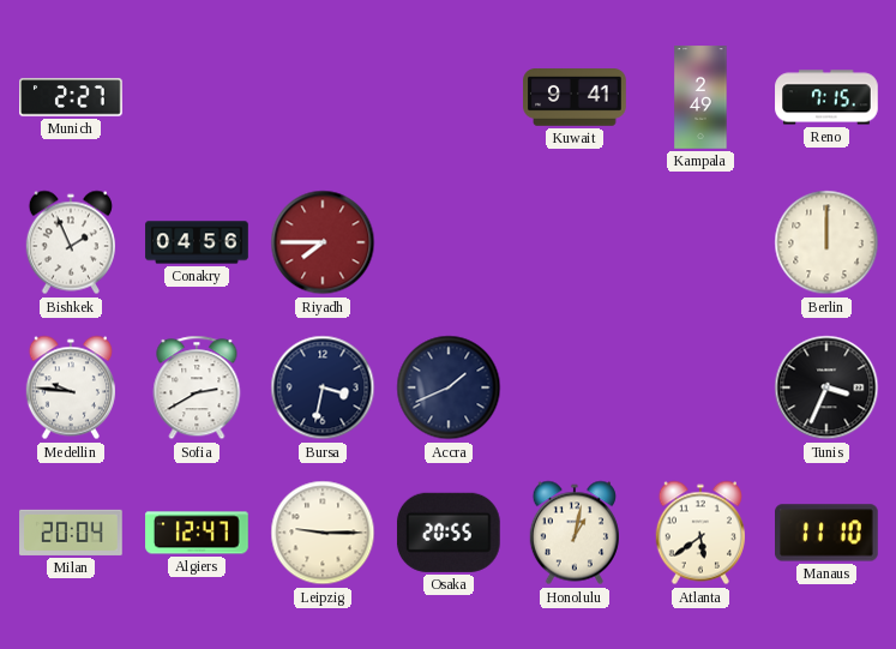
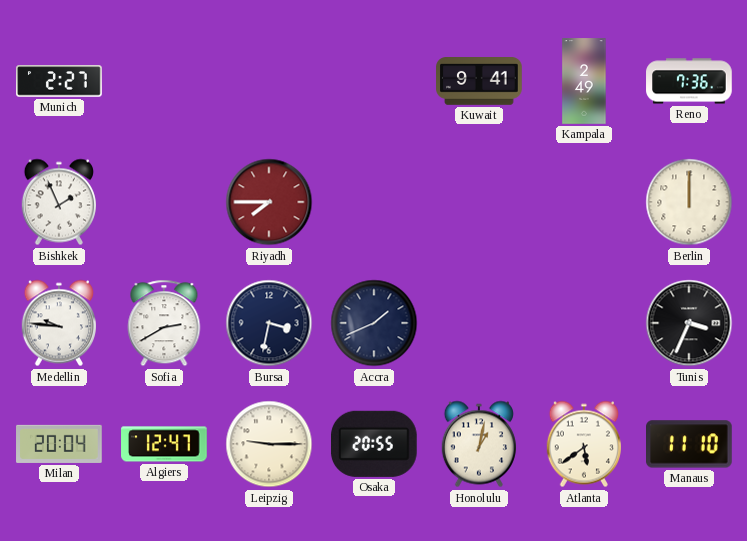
Reno: 7:15 -> 7:36 (689, 81)
Conakry: 04:56 -> none (197, 242)
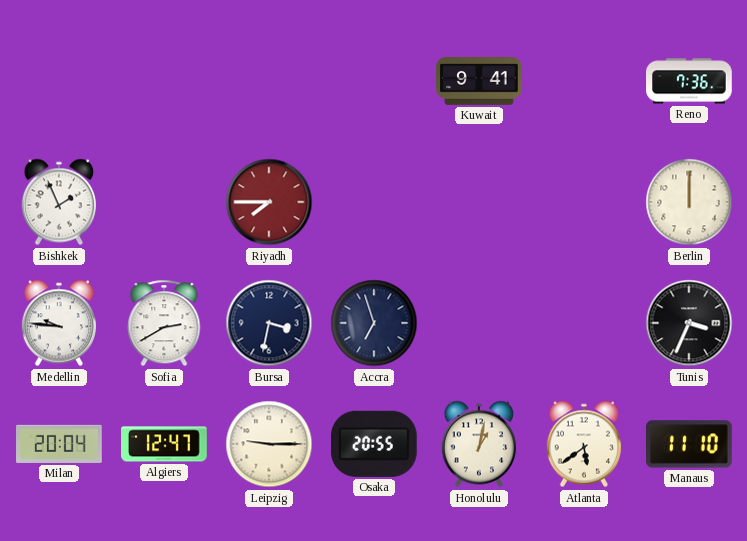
Munich: 2:27 -> none (59, 81)
Kampala: 2:49 -> none (584, 81)
Accra: 1:41 -> 6:57 (374, 323)
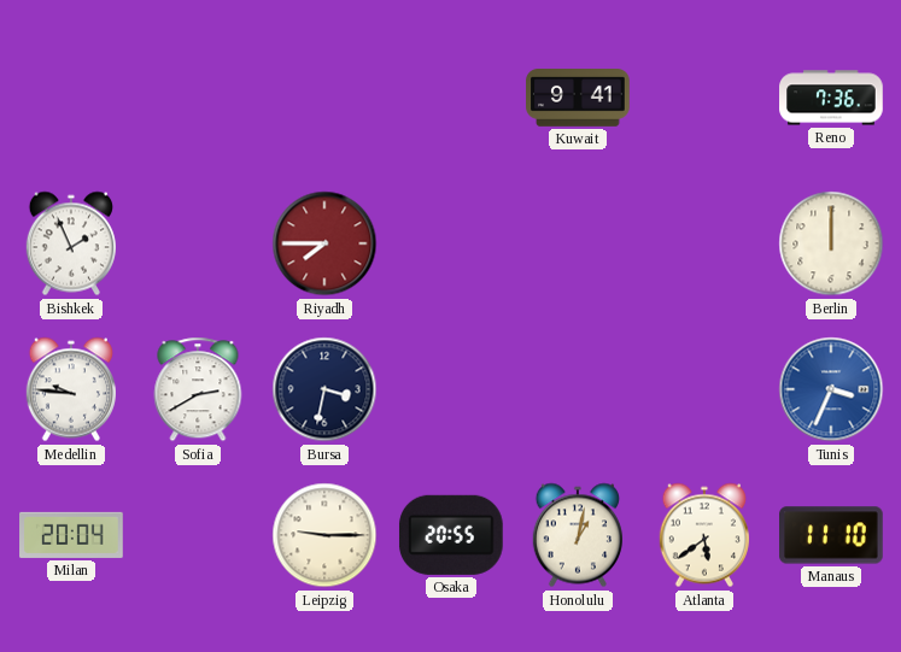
Accra: 6:57 -> none (374, 323)
Tunis dial: black -> blue (831, 389)
Algiers: 12:47 -> none (164, 444)
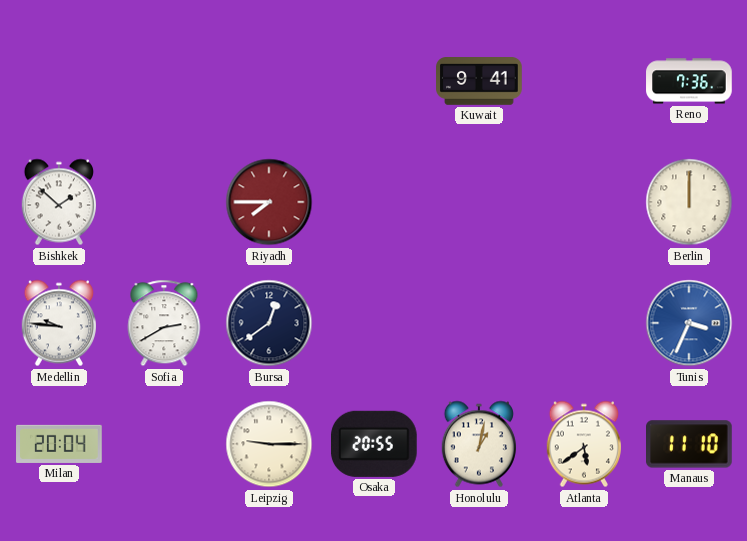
Bishkek: 1:56 -> 1:52 (59, 202)
Bursa: 3:32 -> 12:39 (269, 323)
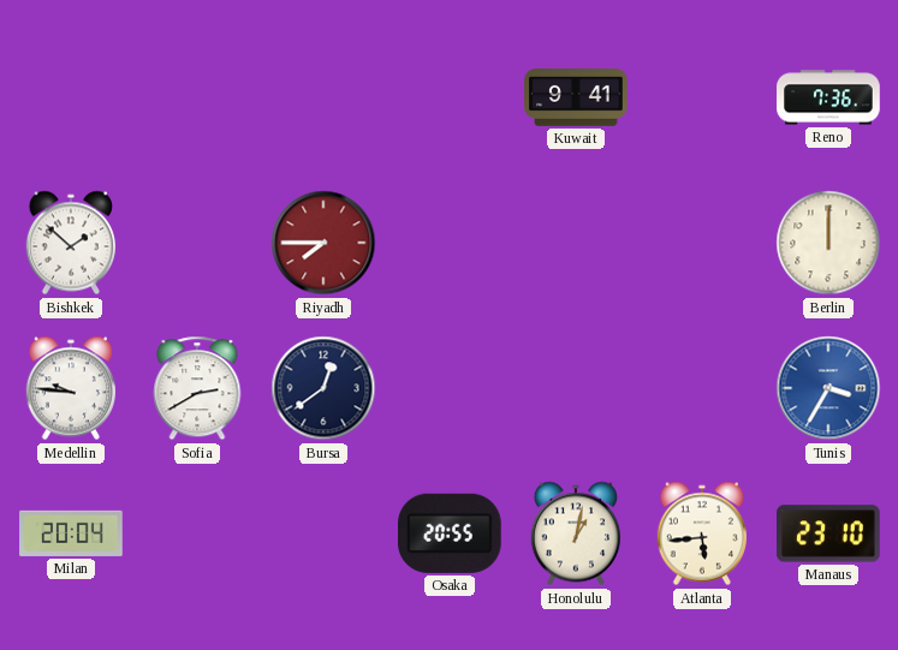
Tunis: 3:34 -> 3:35 (828, 388)
Leipzig: 9:15 -> none (269, 444)
Atlanta: 5:39 -> 5:44 (702, 533)
Manaus: 11:10 -> 23:10 (829, 533)
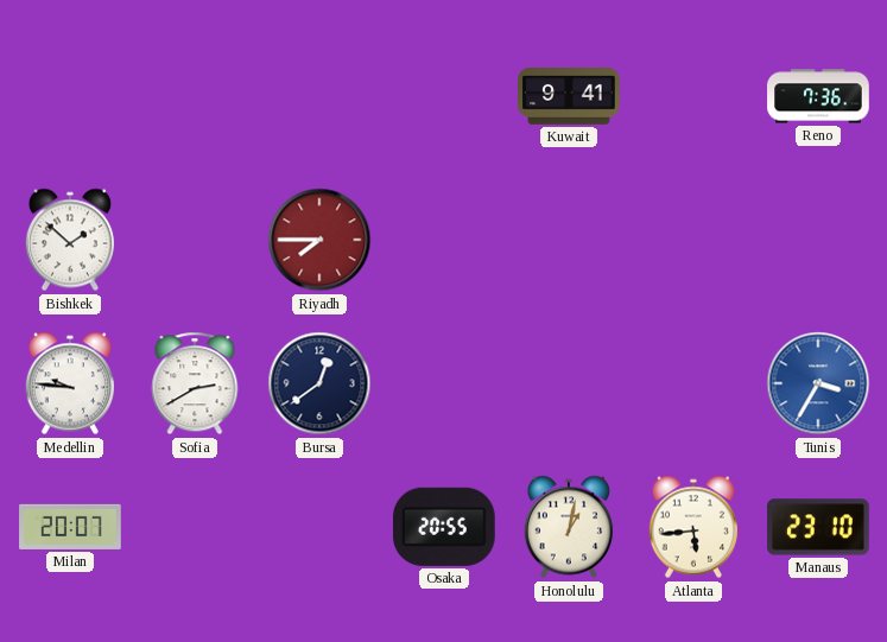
Berlin: 12:00 -> none (828, 243)
Milan: 20:04 -> 20:07 (70, 527)
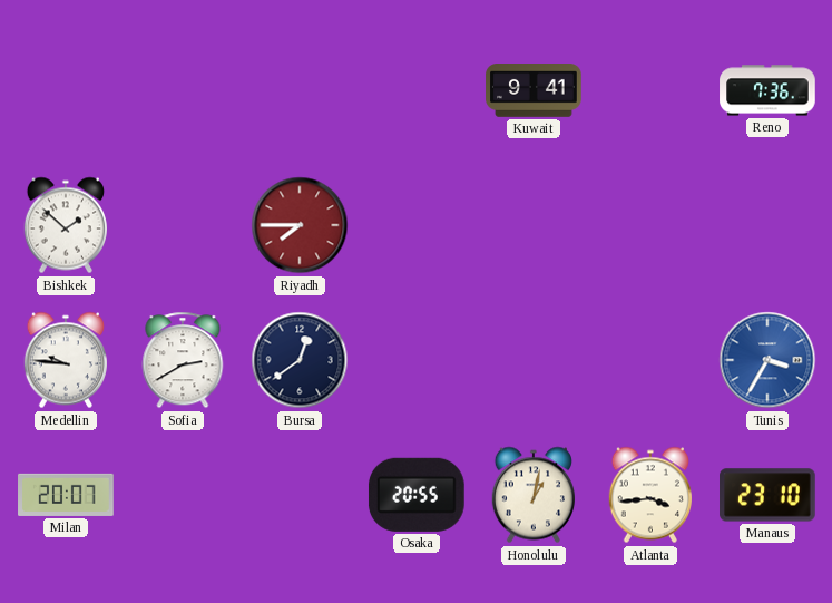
Atlanta: 5:44 -> 3:44 (650, 495)
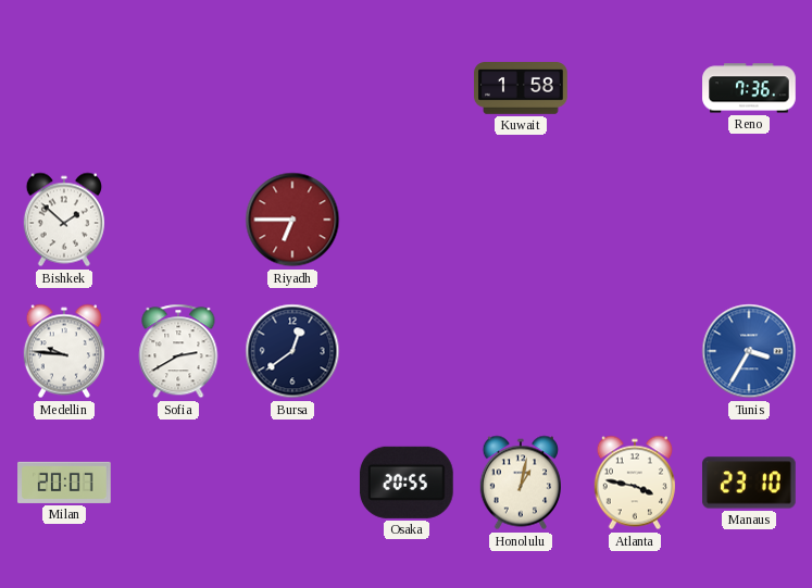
Kuwait: 9:41 -> 1:58 (521, 89)
Riyadh: 7:45 -> 6:45 (292, 220)
Atlanta: 3:44 -> 3:47 (635, 483)
